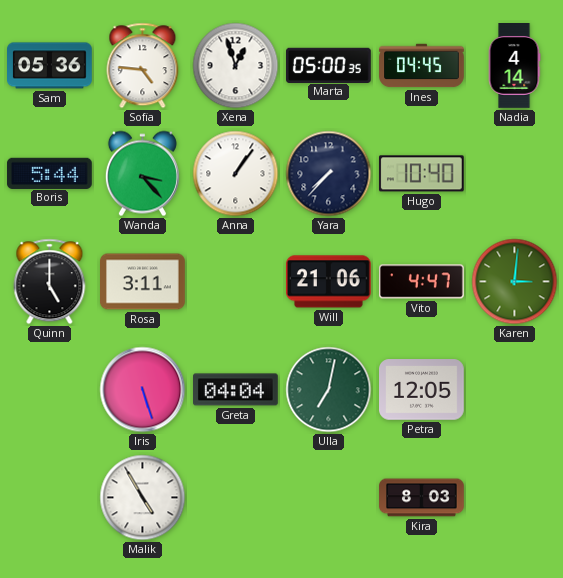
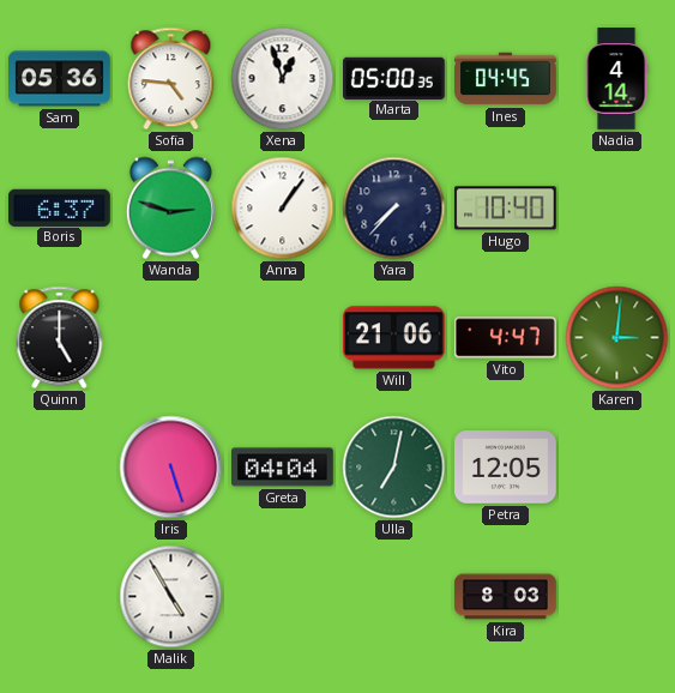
Boris: 5:44 -> 6:37 (60, 207)
Wanda: 3:23 -> 2:48 (170, 209)
Rosa: 3:11 -> none (143, 282)
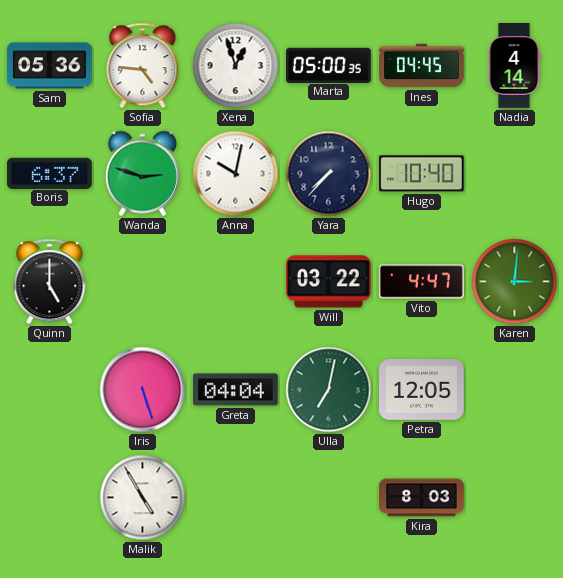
Anna: 1:06 -> 10:02 (236, 174)
Will: 21:06 -> 03:22 (328, 282)
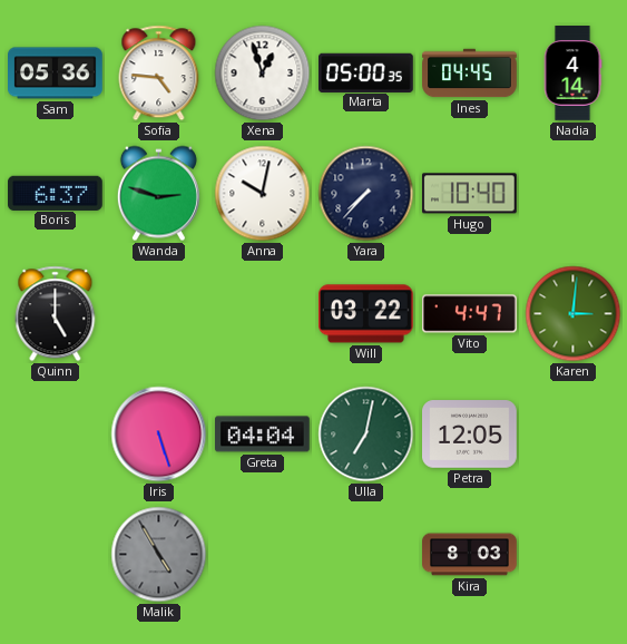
Malik dial: white -> grey (159, 555)
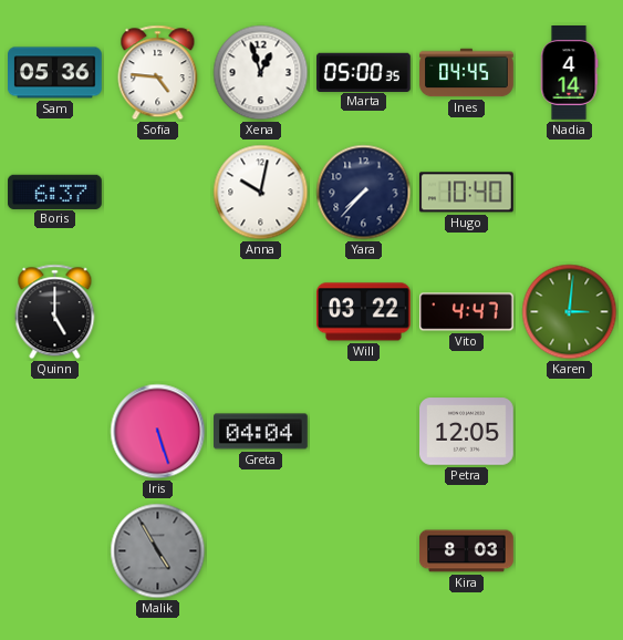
Wanda: 2:48 -> none (158, 194)
Ulla: 7:02 -> none (366, 435)
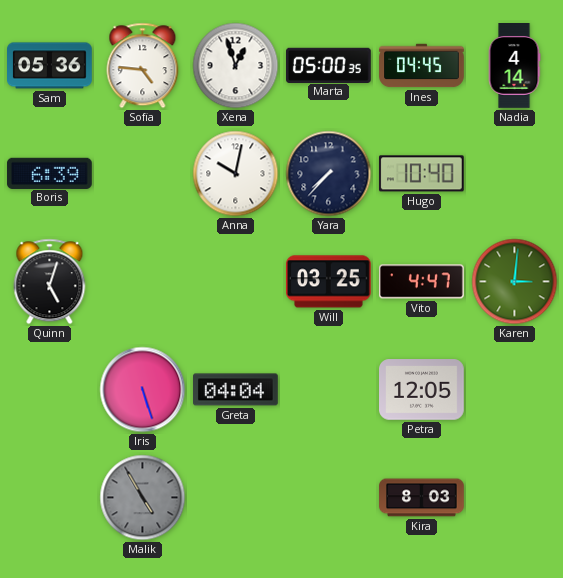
Boris: 6:37 -> 6:39 (50, 173)
Quinn: 5:00 -> 5:03 (50, 282)
Will: 03:22 -> 03:25 (328, 282)
